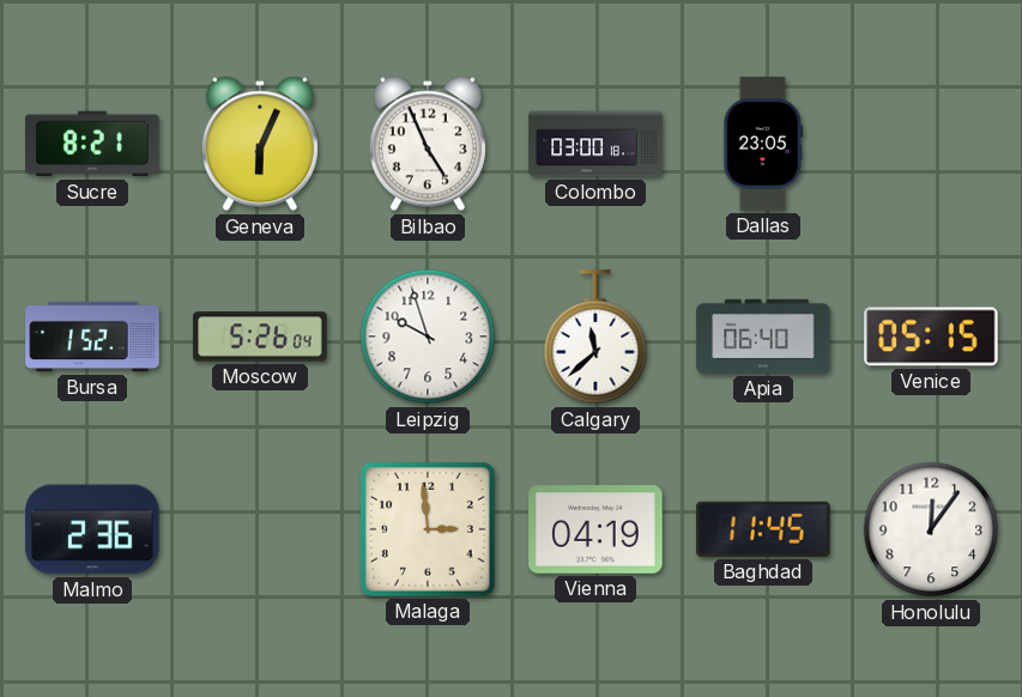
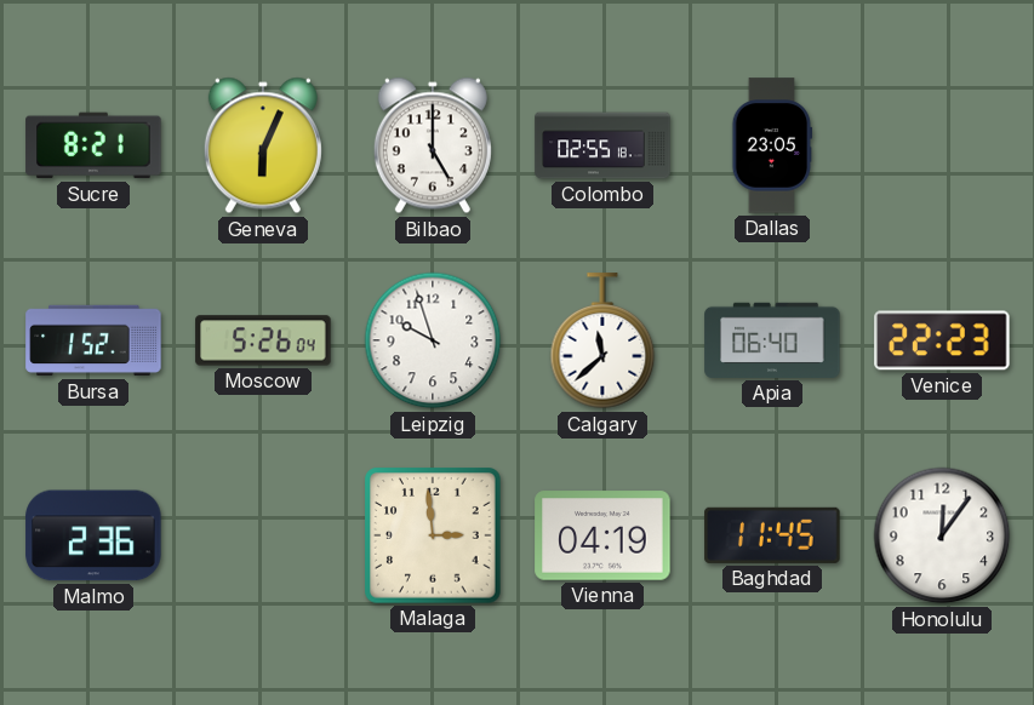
Bilbao: 4:56 -> 5:00 (433, 145)
Colombo: 03:00 -> 02:55 (602, 145)
Venice: 05:15 -> 22:23 (942, 340)
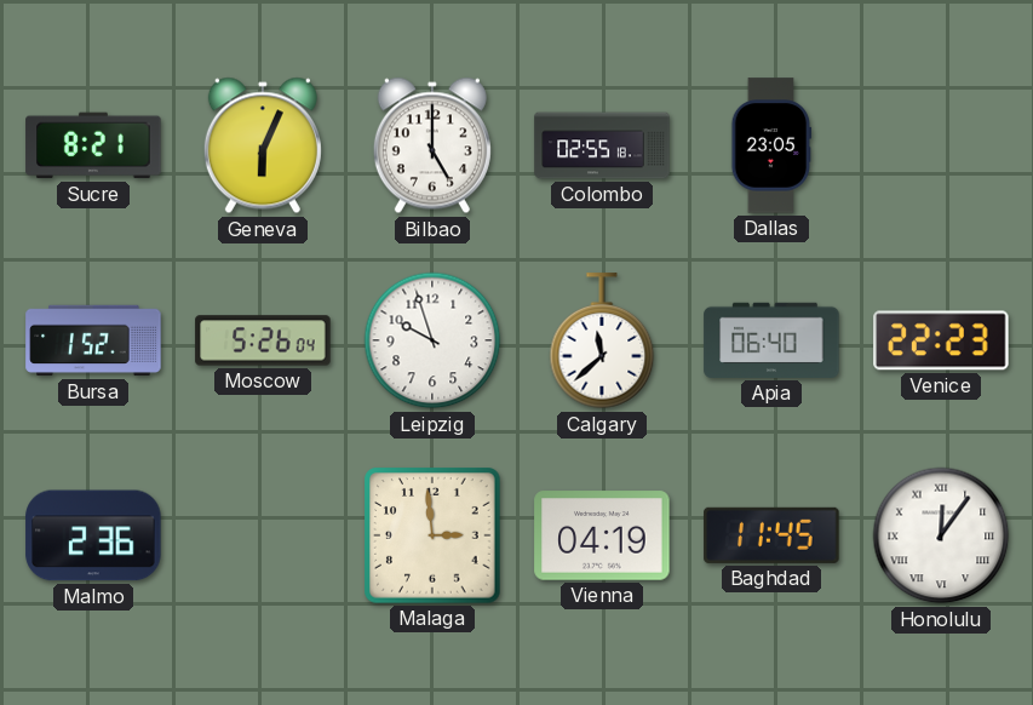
Honolulu numerals: Arabic -> Roman (941, 535)
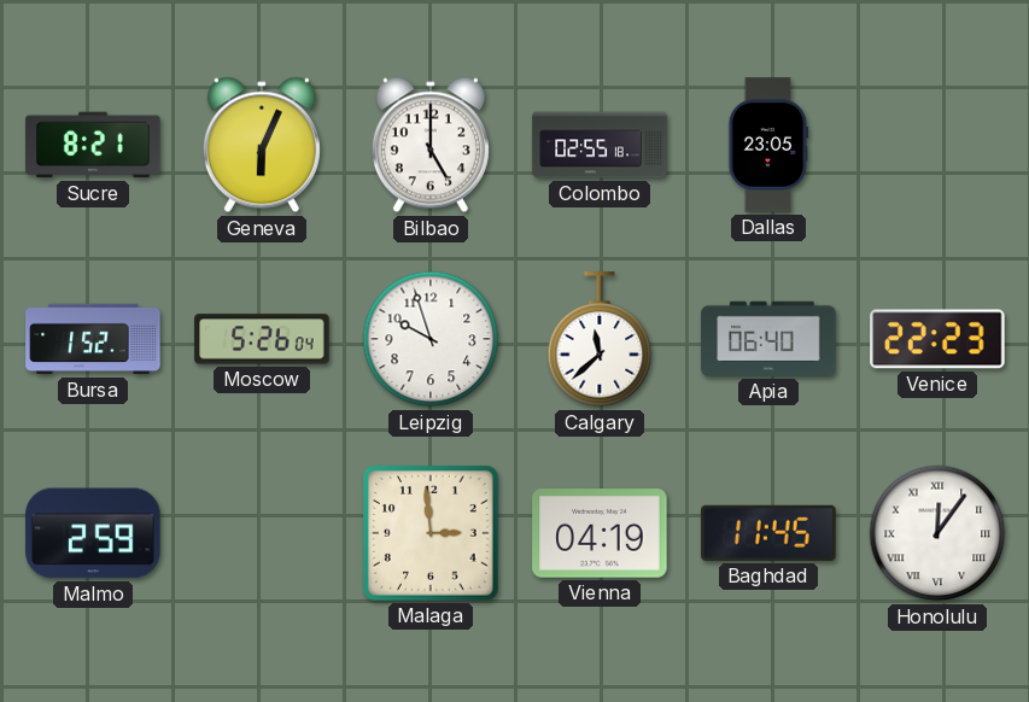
Malmo: 2:36 -> 2:59 (93, 533)
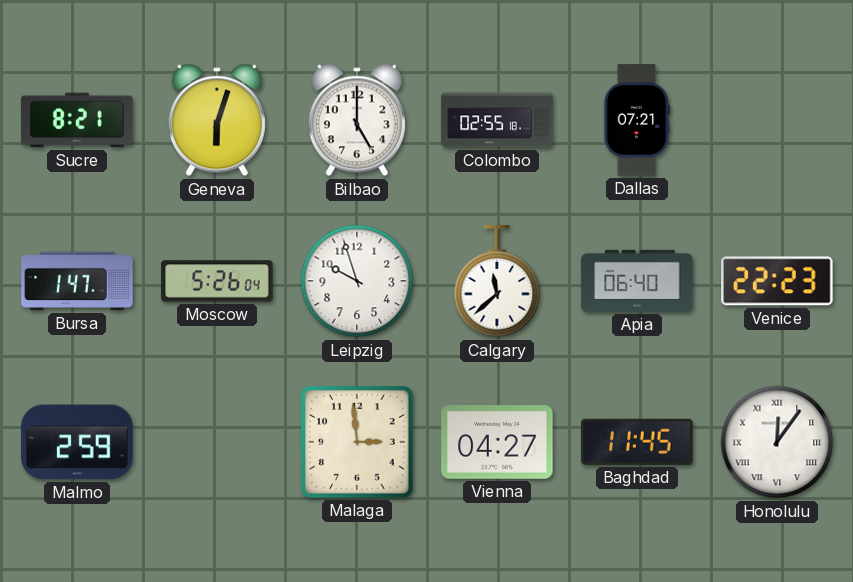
Geneva: 6:04 -> 6:03 (217, 120)
Dallas: 23:05 -> 07:21 (637, 120)
Bursa: 1:52 -> 1:47 (77, 281)
Vienna: 04:19 -> 04:27 (497, 442)
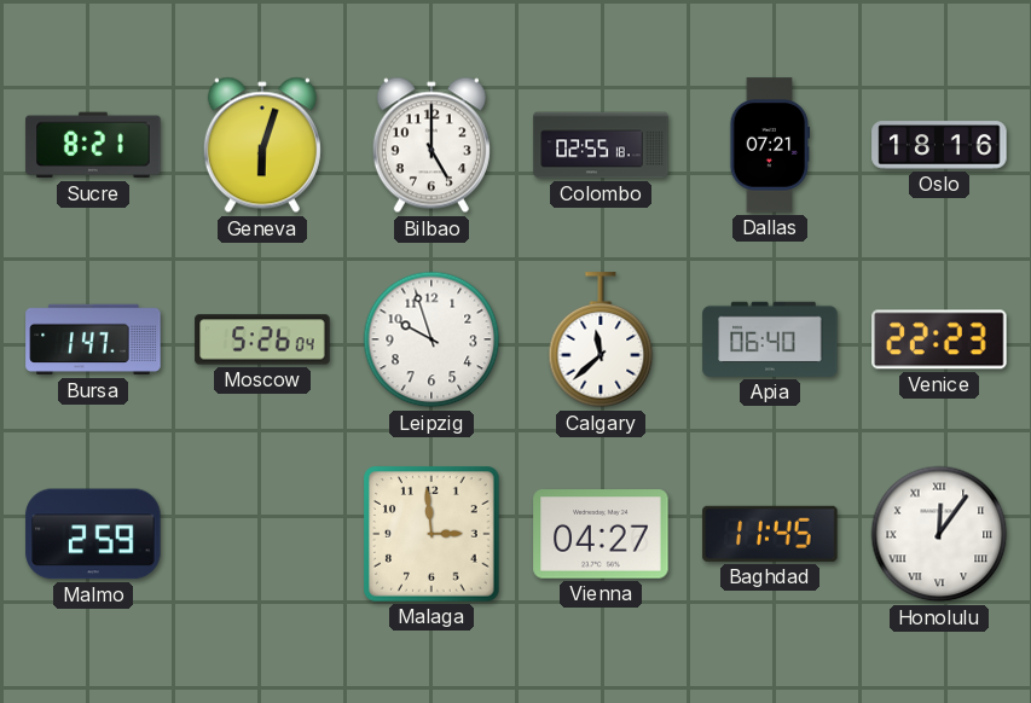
Oslo: none -> 18:16 (939, 145)
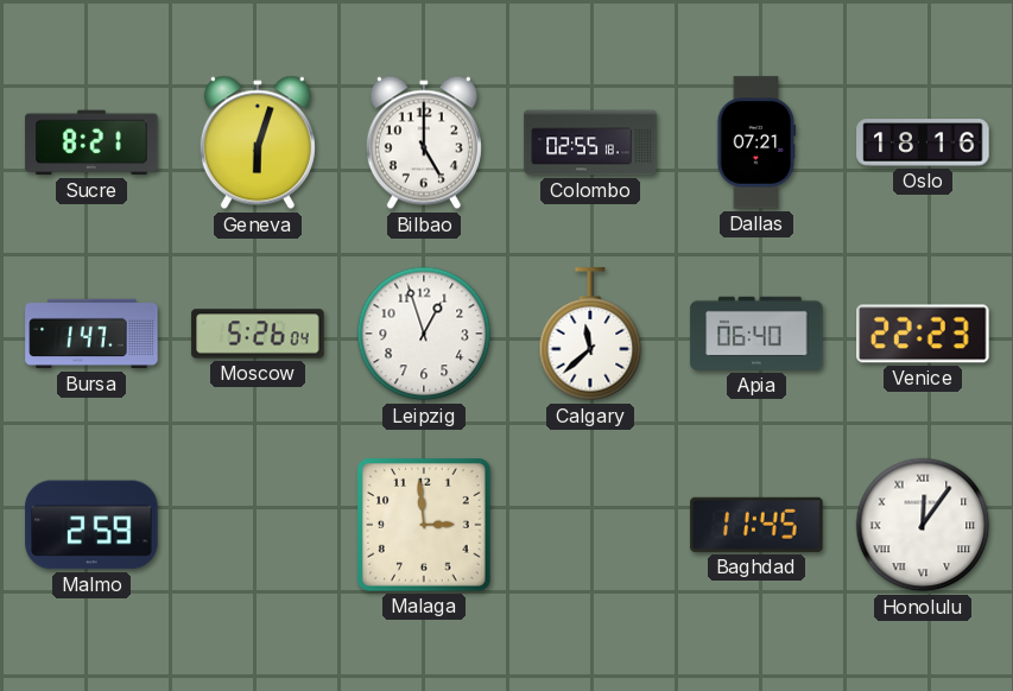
Leipzig: 9:57 -> 12:57 (424, 334)
Vienna: 04:27 -> none (601, 534)
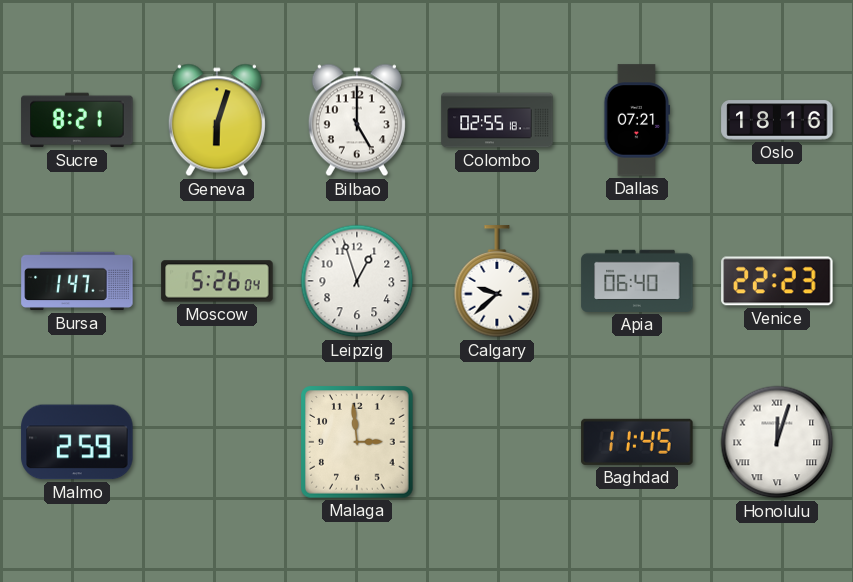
Calgary: 11:38 -> 9:38 (497, 282)
Honolulu: 12:06 -> 12:03 (777, 442)
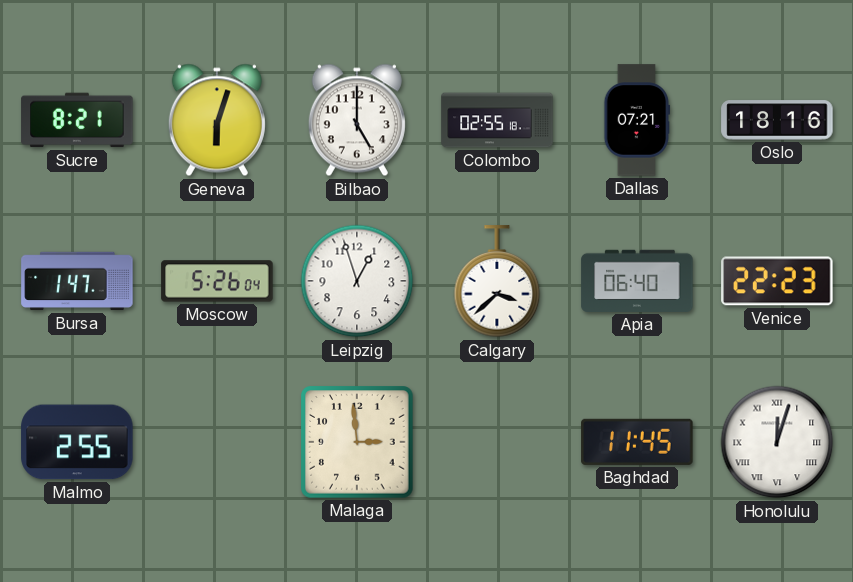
Calgary: 9:38 -> 3:38 (497, 282)
Malmo: 2:59 -> 2:55 (77, 442)
